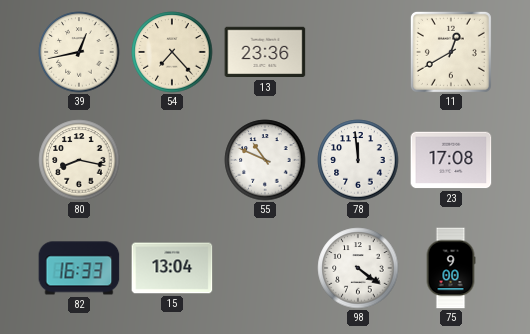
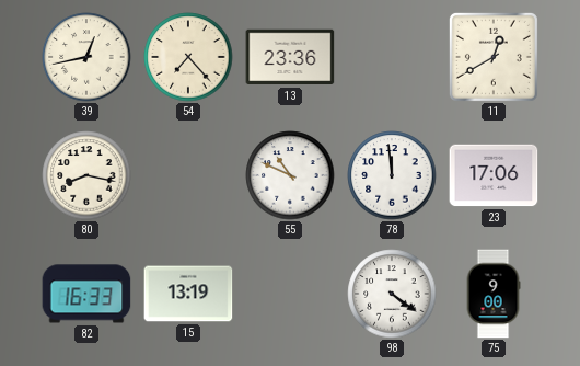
23: 17:08 -> 17:06 (494, 175)
15: 13:04 -> 13:19 (188, 294)
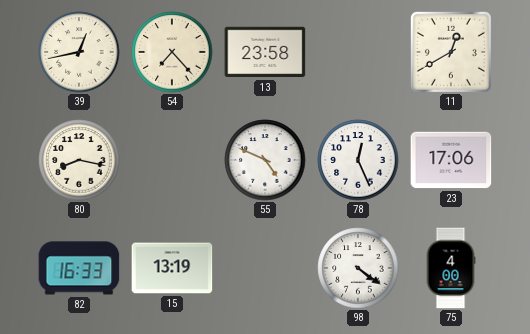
13: 23:36 -> 23:58 (265, 52)
55: 10:49 -> 4:49 (265, 160)
78: 11:59 -> 12:26 (358, 160)
75: 9:00 -> 4:00 (451, 268)
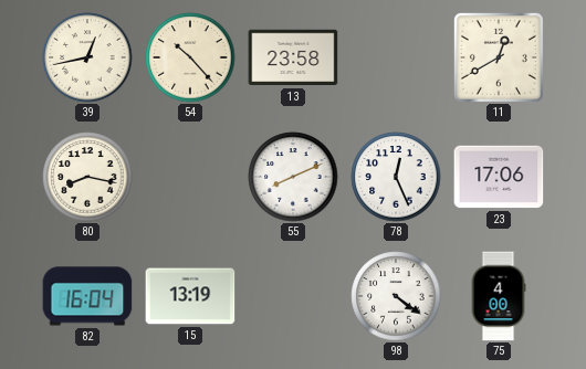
54: 7:23 -> 10:23 (190, 57)
55: 4:49 -> 8:11 (293, 177)
82: 16:33 -> 16:04 (87, 296)
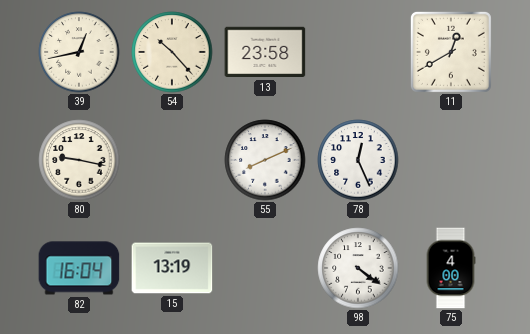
80: 8:17 -> 9:17 (79, 160)
23: 17:06 -> none (499, 177)
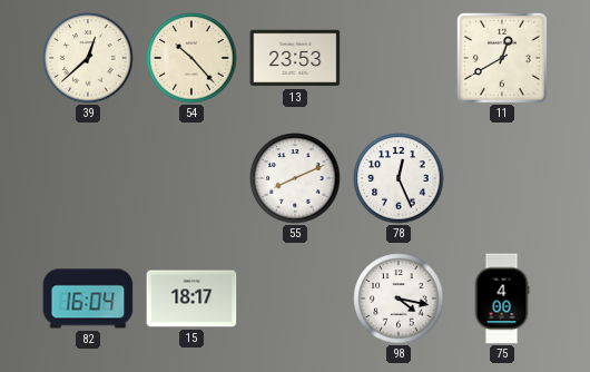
39: 12:43 -> 12:38 (88, 58)
13: 23:58 -> 23:53 (295, 58)
80: 9:17 -> none (79, 160)
15: 13:19 -> 18:17 (191, 298)
98: 4:21 -> 4:17 (399, 298)
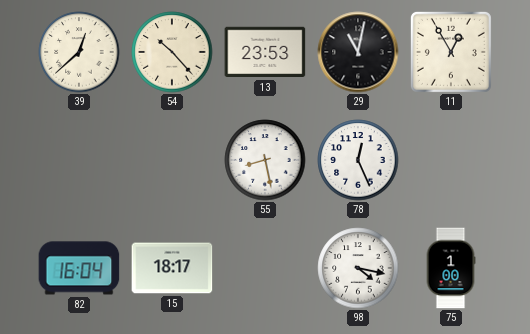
29: none -> 11:02 (358, 52)
11: 12:40 -> 12:55 (451, 52)
55: 8:11 -> 8:28 (265, 160)
75: 4:00 -> 1:00 (451, 268)
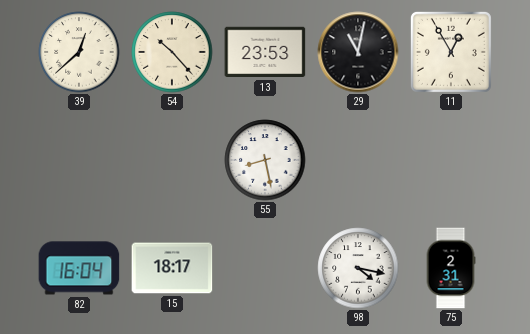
78: 12:26 -> none (358, 160)
75: 1:00 -> 2:31 (451, 268)
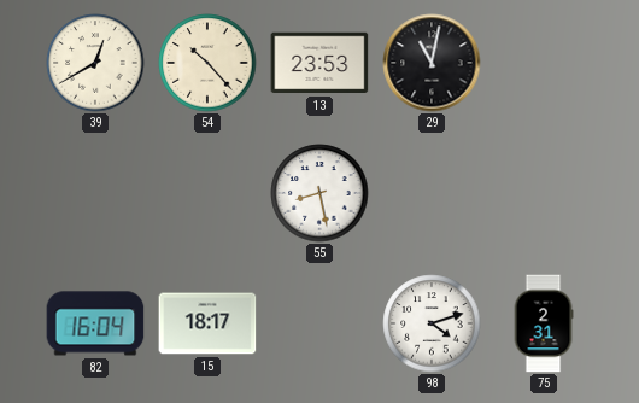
39: 12:38 -> 12:40 (95, 63)
11: 12:55 -> none (451, 52)
98: 4:17 -> 4:12 (432, 323)
